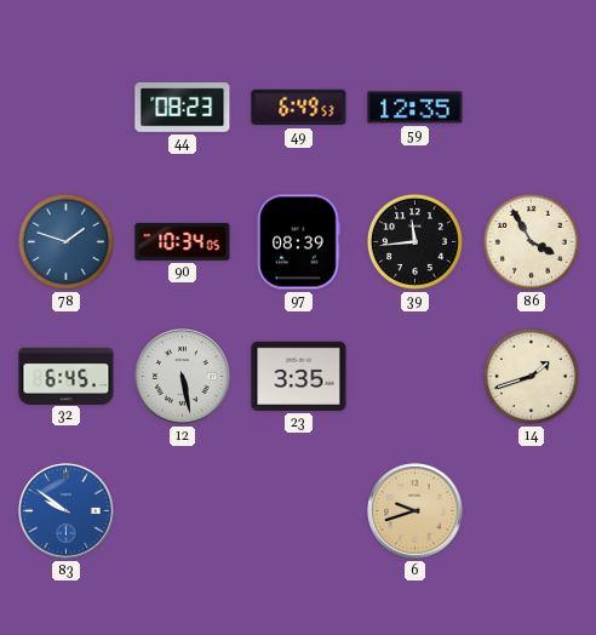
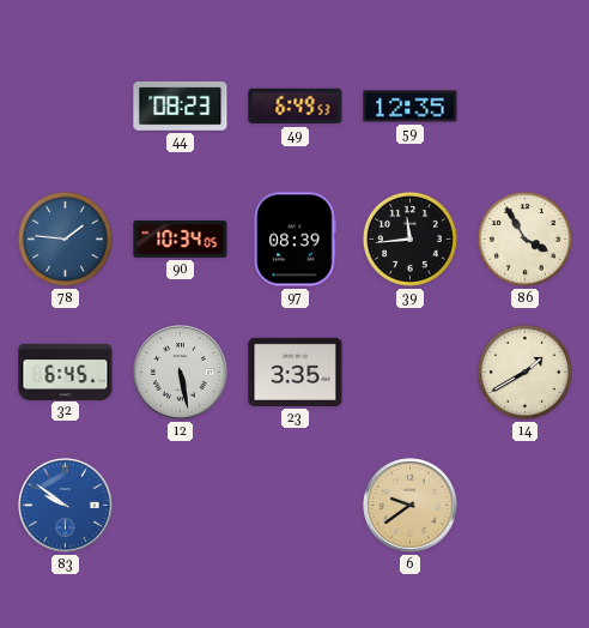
78: 1:48 -> 1:46 (65, 238)
14: 1:42 -> 1:40 (524, 372)
6: 9:42 -> 9:39 (411, 506)
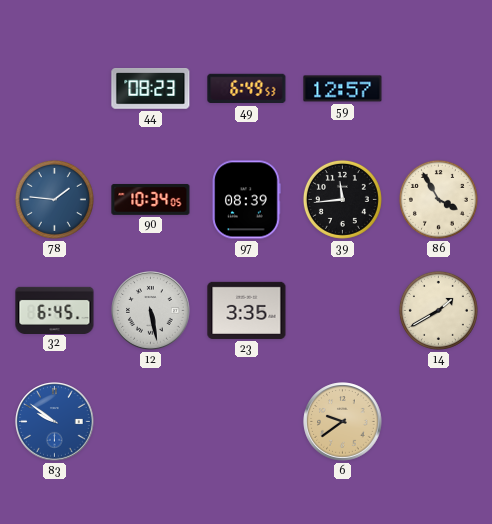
59: 12:35 -> 12:57 (343, 89)
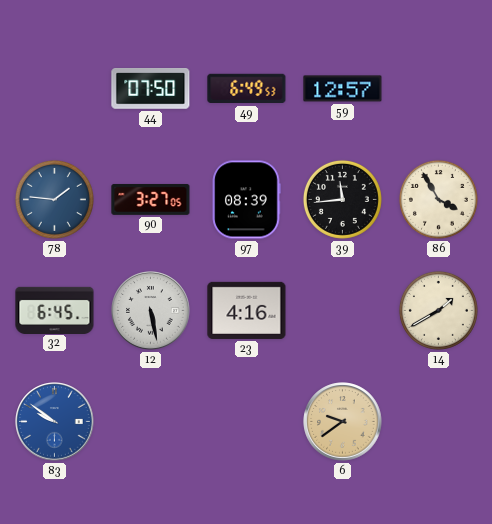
44: 08:23 -> 07:50 (151, 89)
90: 10:34 -> 3:27 (151, 199)
23: 3:35 -> 4:16 (247, 310)
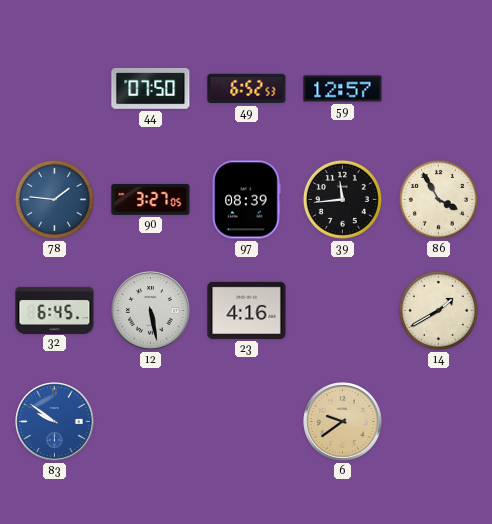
49: 6:49 -> 6:52 (247, 89)
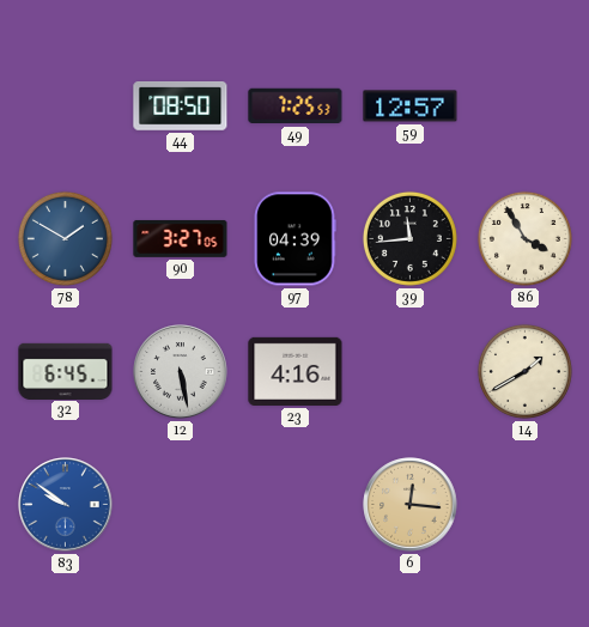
44: 07:50 -> 08:50 (181, 106)
49: 6:52 -> 7:25 (296, 106)
78: 1:46 -> 1:50 (65, 238)
97: 08:39 -> 04:39 (294, 239)
6: 9:39 -> 12:16 (411, 505)
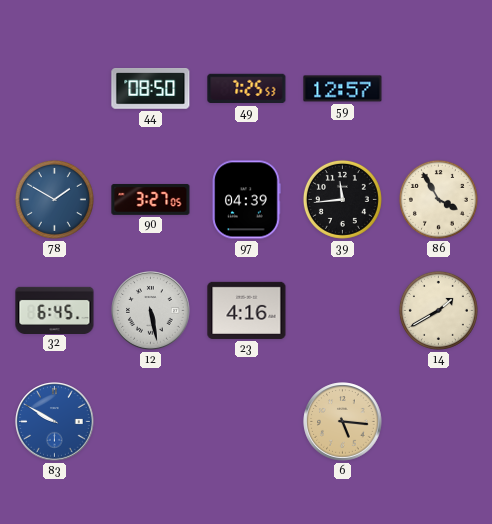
83: 9:51 -> 9:50 (55, 422)
6: 12:16 -> 5:16 (343, 422)
